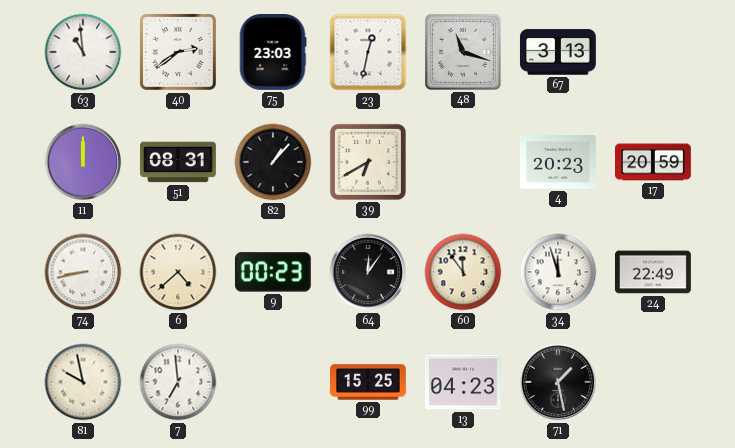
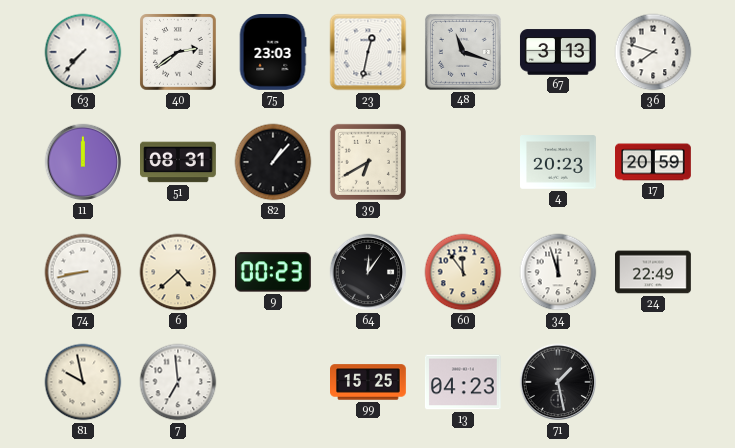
63: 10:59 -> 7:37 (83, 52)
36: none -> 7:48 (653, 52)
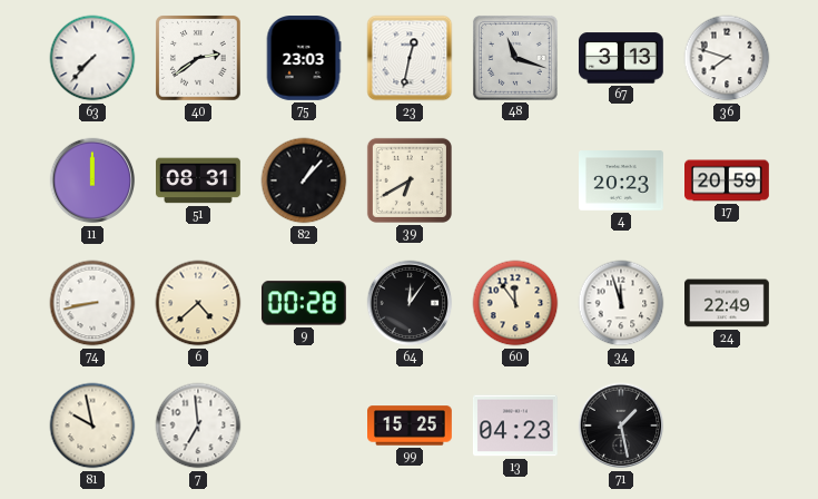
9: 00:23 -> 00:28 (304, 303)
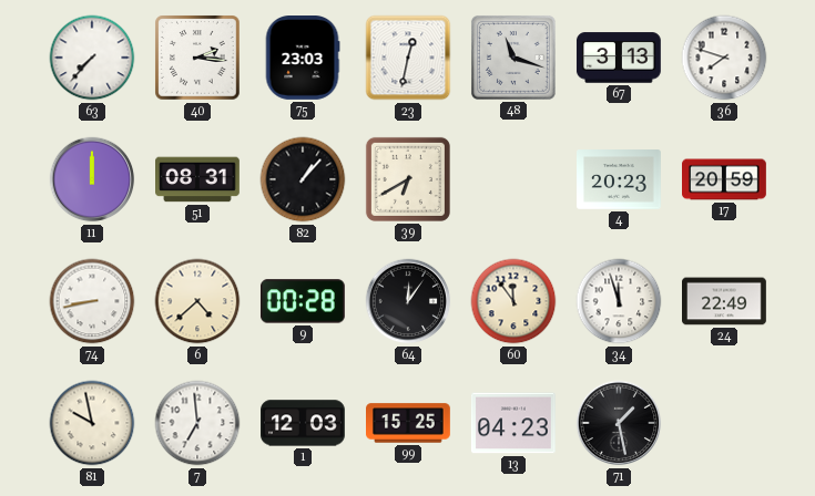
40: 2:39 -> 2:16 (197, 58)
1: none -> 12:03 (304, 423)
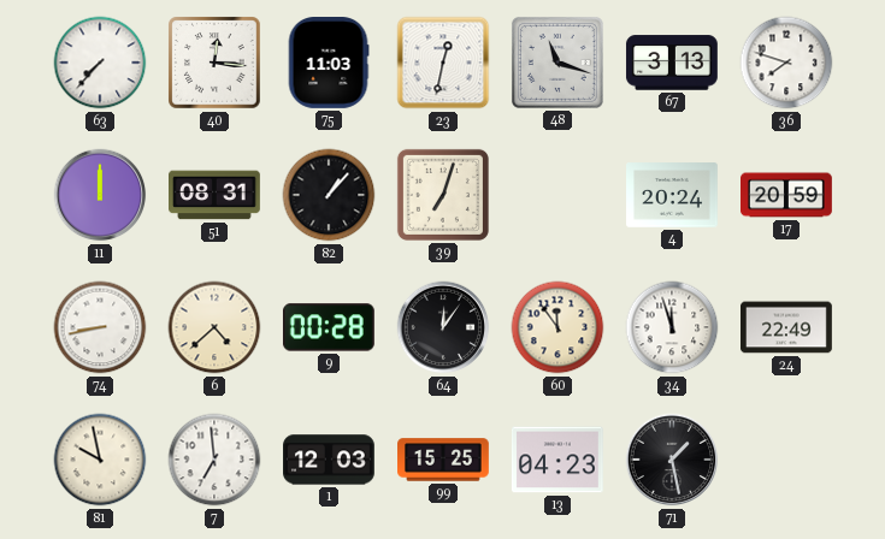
40: 2:16 -> 12:16 (214, 63)
75: 23:03 -> 11:03 (329, 64)
39: 6:40 -> 7:03 (443, 195)
4: 20:23 -> 20:24 (673, 195)
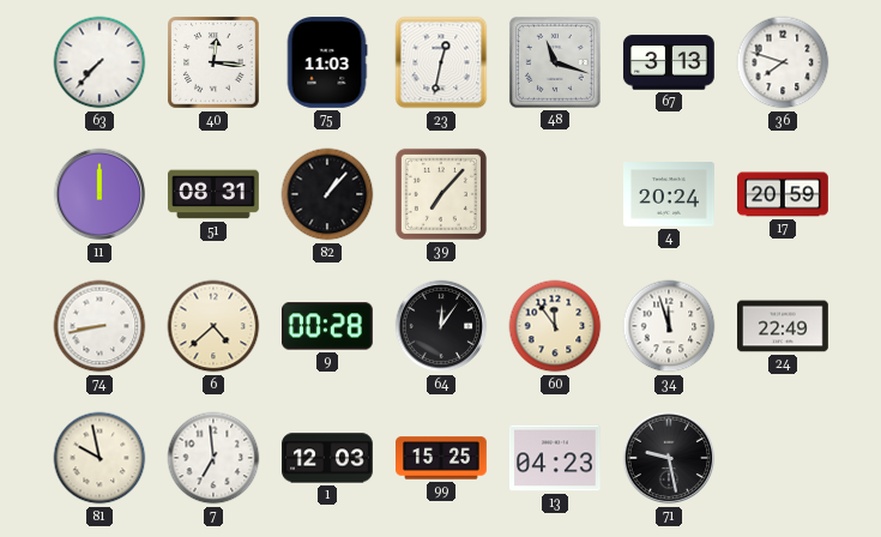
39: 7:03 -> 7:07 (441, 194)
71: 1:28 -> 9:28 (669, 458)
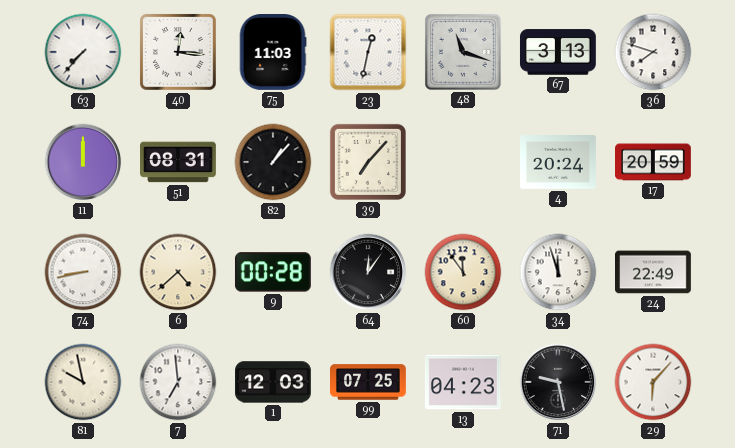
99: 15:25 -> 07:25 (369, 382)
29: none -> 6:07 (653, 382)
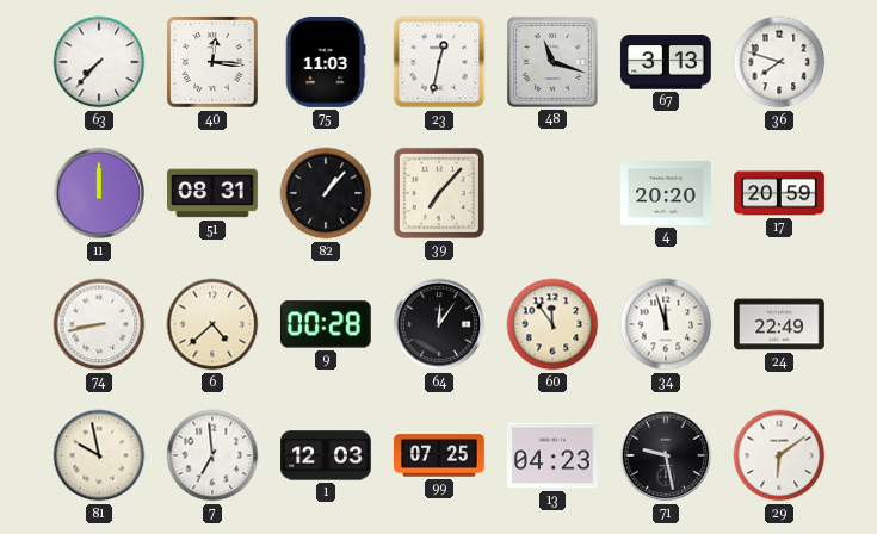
4: 20:24 -> 20:20 (667, 193)
29: 6:07 -> 6:09 (779, 455)
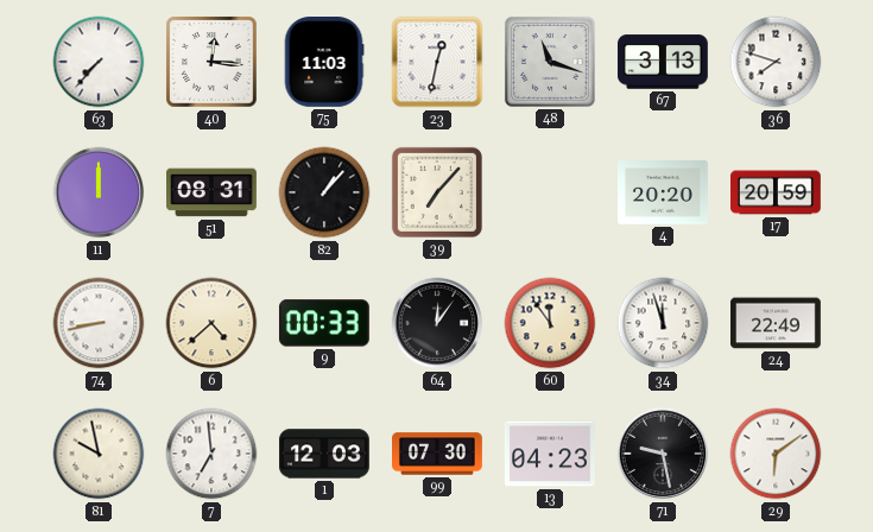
9: 00:28 -> 00:33 (324, 323)
99: 07:25 -> 07:30 (438, 454)
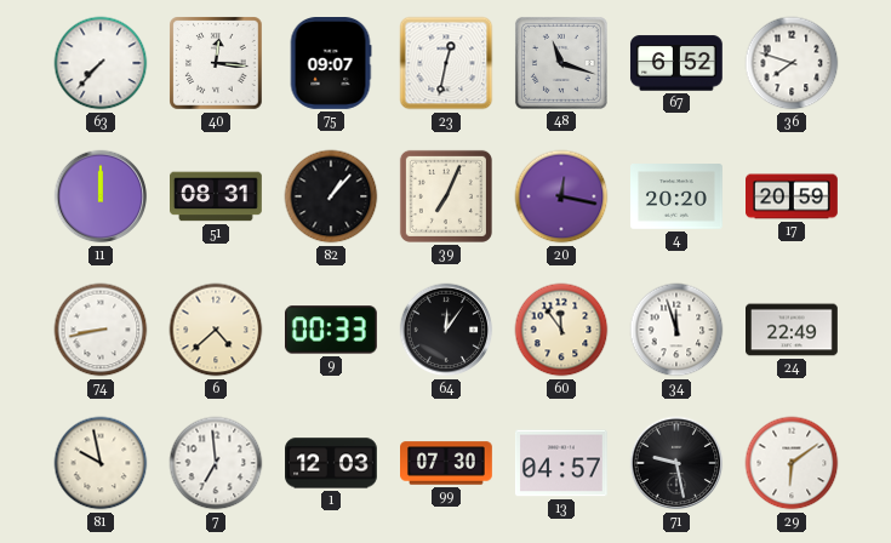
75: 11:03 -> 09:07 (331, 64)
67: 3:13 -> 6:52 (676, 63)
39: 7:07 -> 7:04 (446, 196)
20: none -> 12:17 (561, 196)
13: 04:23 -> 04:57 (561, 463)
